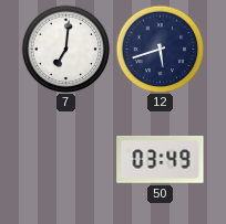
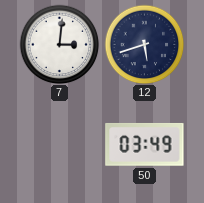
7: 7:01 -> 3:01 (59, 44)
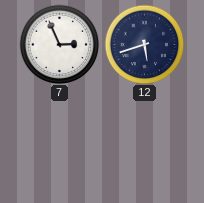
7: 3:01 -> 2:56 (59, 44)
50: 03:49 -> none (145, 145)
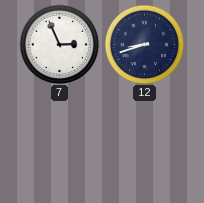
12: 5:42 -> 8:42 (144, 44)
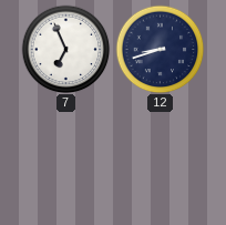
7: 2:56 -> 6:56 (65, 49)
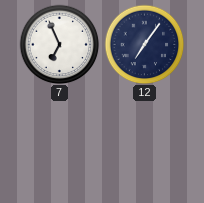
12: 8:42 -> 7:06 (144, 44)
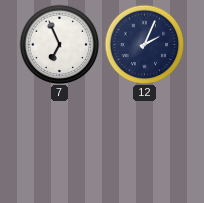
12: 7:06 -> 2:04 (144, 44)
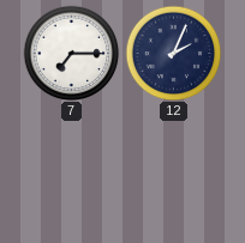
7: 6:56 -> 7:15 (71, 53)
